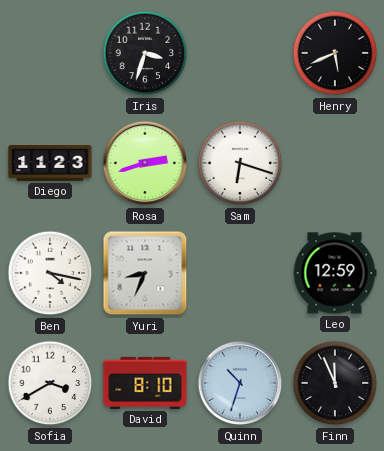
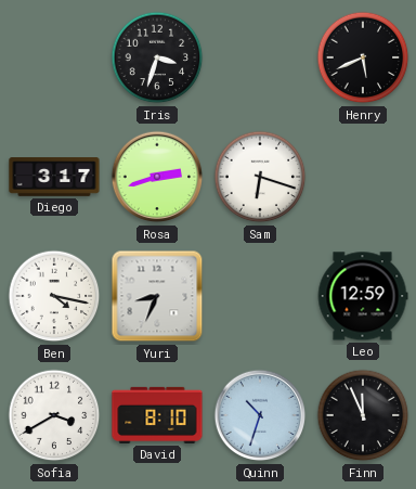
Diego: 11:23 -> 3:17 (54, 177)
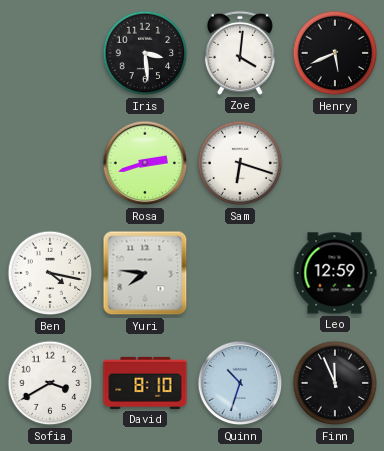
Iris: 3:33 -> 3:29 (145, 53)
Zoe: none -> 4:01 (240, 53)
Diego: 3:17 -> none (54, 177)
Yuri: 8:34 -> 7:46 (145, 273)
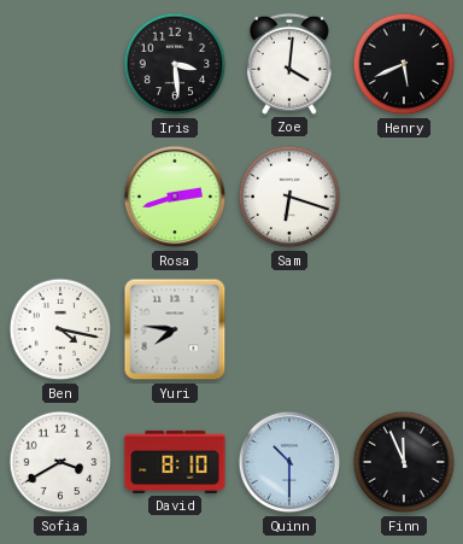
Leo: 12:59 -> none (335, 273)
Quinn: 10:33 -> 10:30 (289, 462)
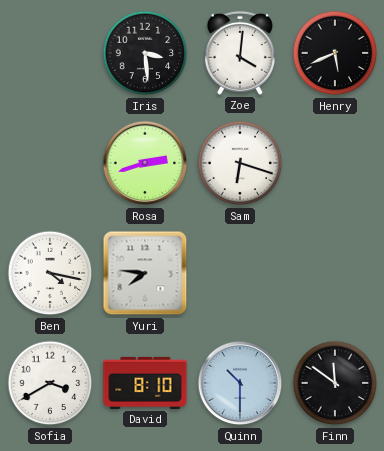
Finn: 11:56 -> 11:51 (335, 383)
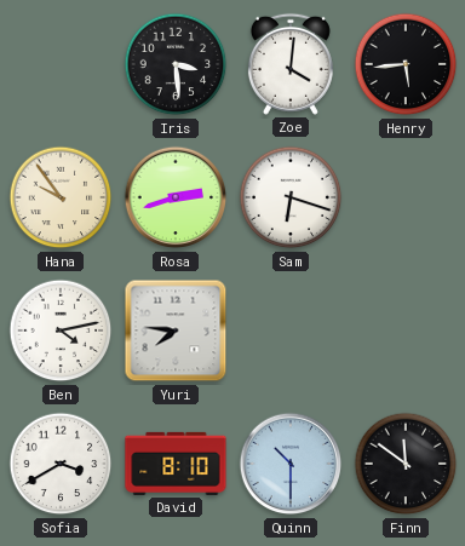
Henry: 5:41 -> 5:44 (406, 64)
Hana: none -> 9:54 (61, 197)
Ben: 4:17 -> 4:13 (61, 331)
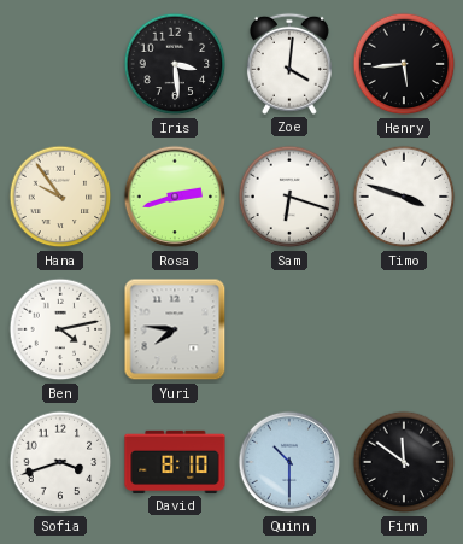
Timo: none -> 3:48 (404, 197)
Sofia: 3:40 -> 3:42 (60, 462)
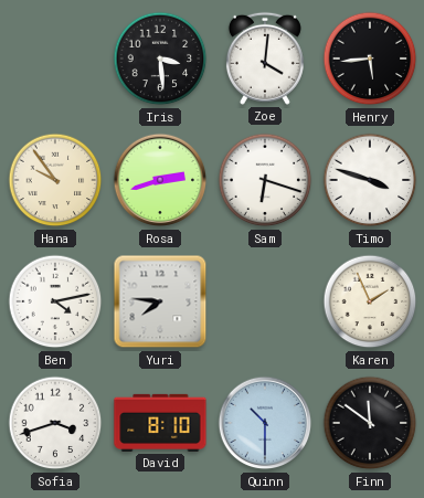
Karen: none -> 1:56 (370, 301)
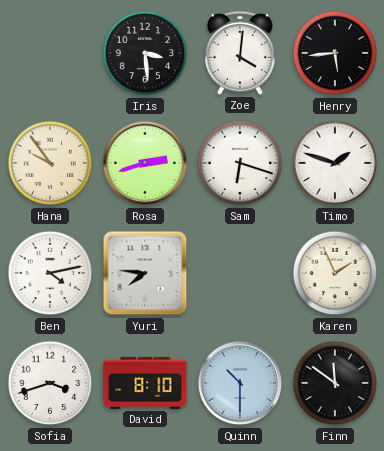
Timo: 3:48 -> 1:48 (335, 163)
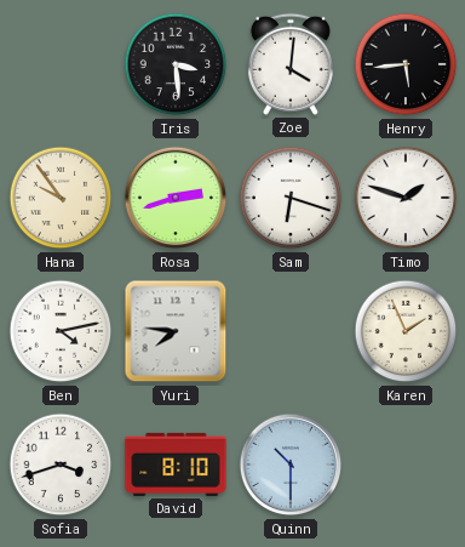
Finn: 11:51 -> none (335, 383)
